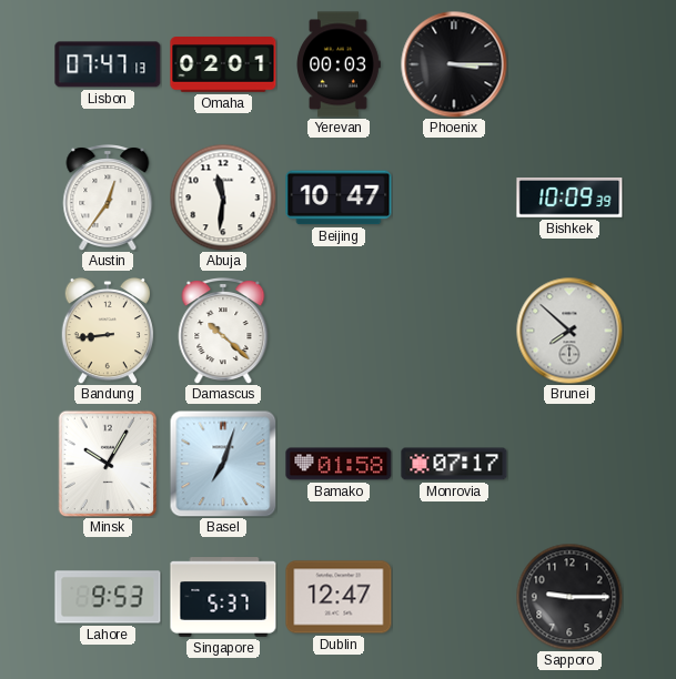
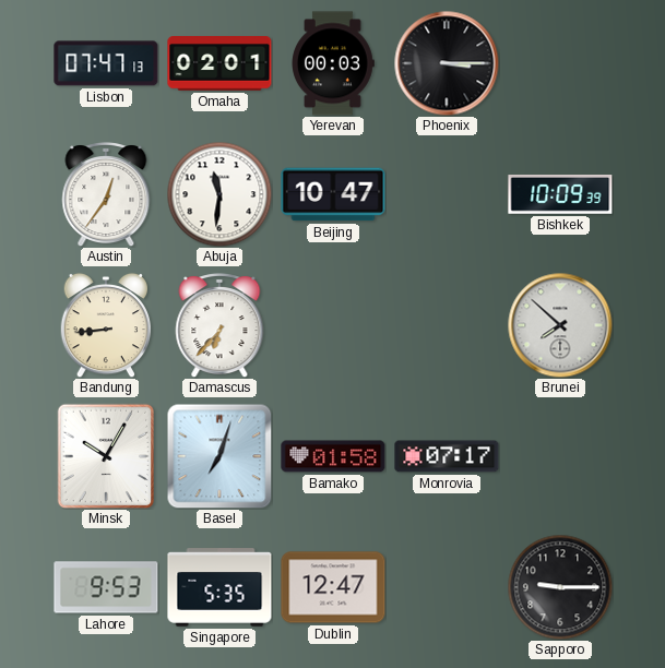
Damascus: 10:22 -> 6:37 (219, 326)
Singapore: 5:37 -> 5:35 (219, 587)
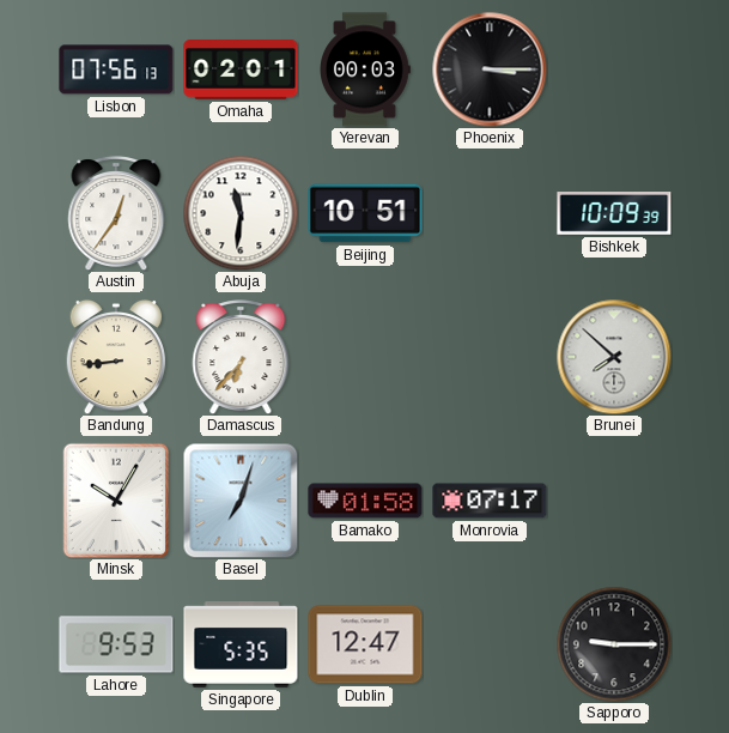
Lisbon: 07:47 -> 07:56 (116, 69)
Beijing: 10:47 -> 10:51 (365, 213)
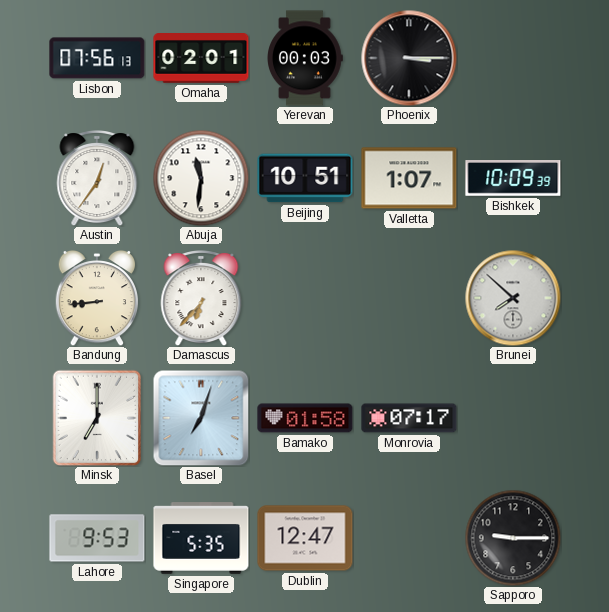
Valletta: none -> 1:07 (409, 178)
Minsk: 10:05 -> 7:00 (97, 418)
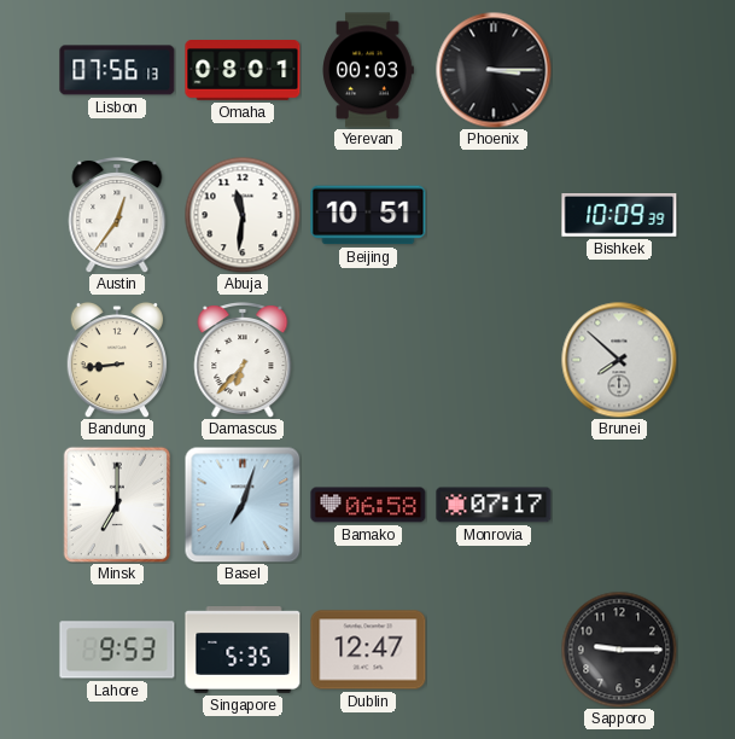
Omaha: 02:01 -> 08:01 (243, 71)
Valletta: 1:07 -> none (409, 178)
Bamako: 01:58 -> 06:58 (368, 505)
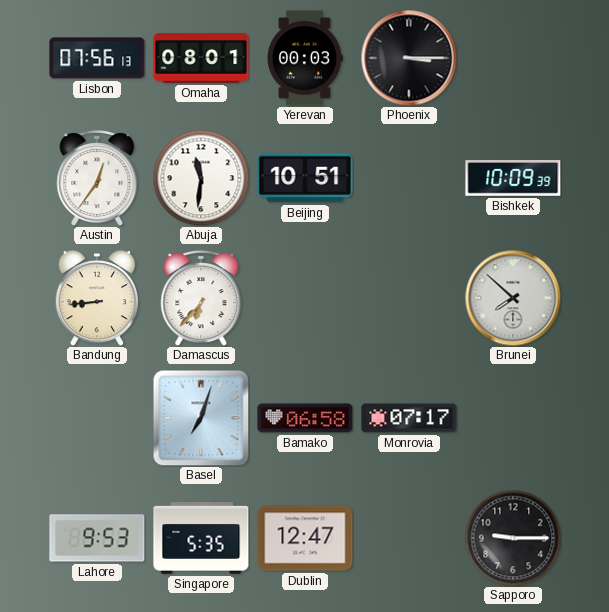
Minsk: 7:00 -> none (117, 505)
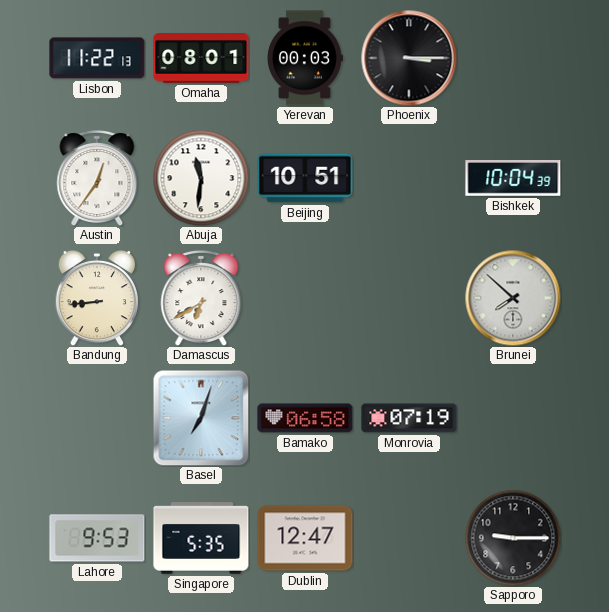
Lisbon: 07:56 -> 11:22 (97, 58)
Bishkek: 10:09 -> 10:04 (513, 179)
Damascus: 6:37 -> 6:40 (201, 299)
Monrovia: 07:17 -> 07:19 (409, 418)
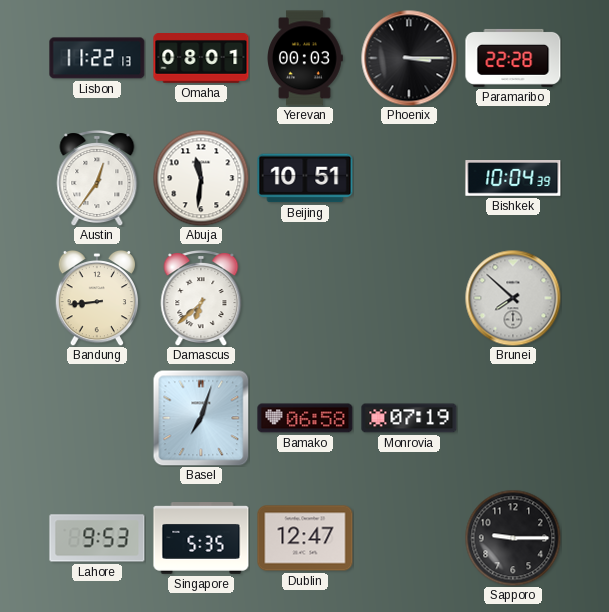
Paramaribo: none -> 22:28 (513, 58)
Damascus: 6:40 -> 6:38 (201, 299)
